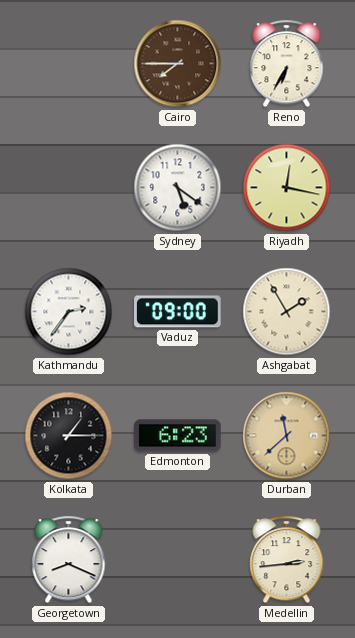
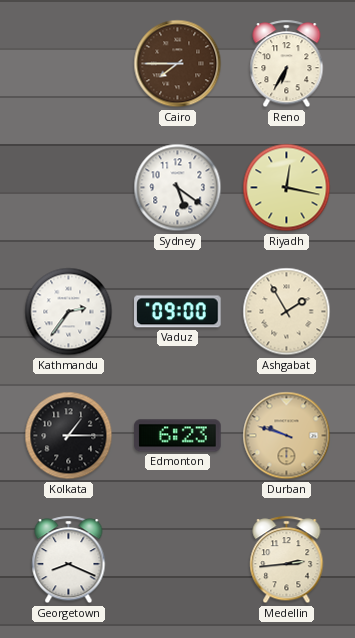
Durban: 11:38 -> 9:48 (287, 436)
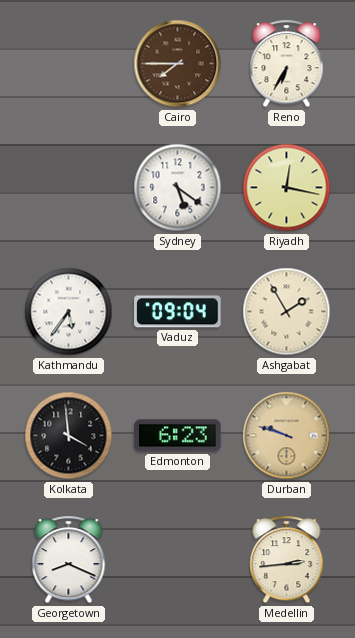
Kathmandu: 2:36 -> 5:36 (69, 312)
Vaduz: 09:00 -> 09:04 (178, 312)
Kolkata: 1:15 -> 3:59 (69, 436)
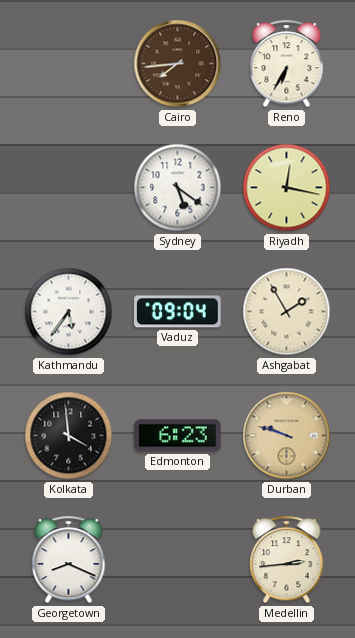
Cairo: 7:45 -> 7:44 (178, 64)
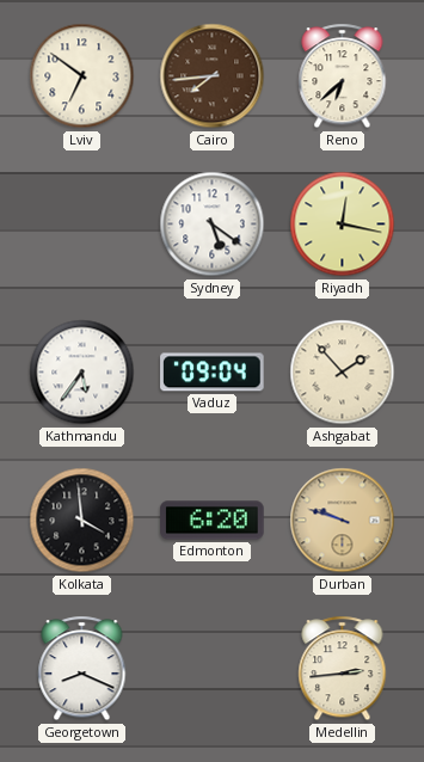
Lviv: none -> 6:51 (82, 76)
Reno: 6:35 -> 6:38 (343, 76)
Ashgabat: 1:55 -> 1:53 (343, 373)
Edmonton: 6:23 -> 6:20 (213, 521)
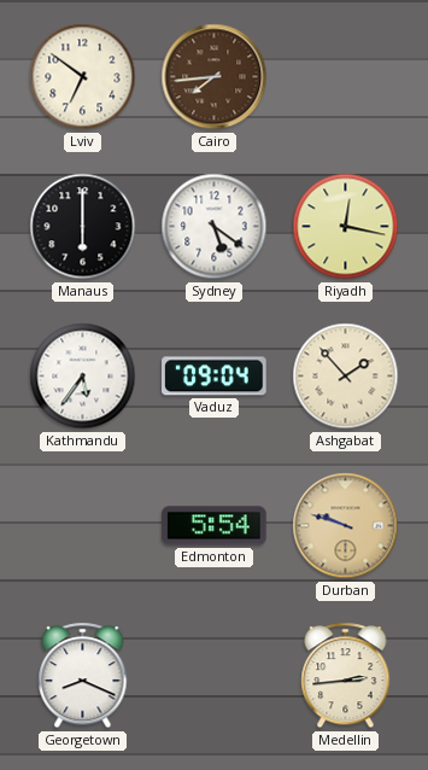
Reno: 6:38 -> none (343, 76)
Manaus: none -> 6:00 (83, 227)
Kolkata: 3:59 -> none (82, 521)
Edmonton: 6:20 -> 5:54 (215, 526)
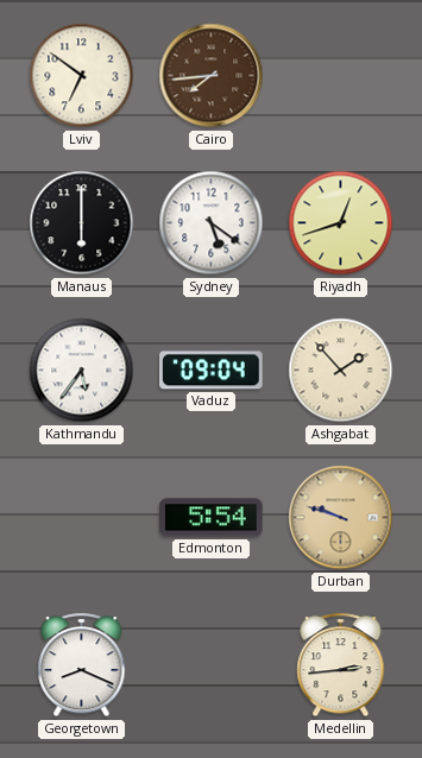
Riyadh: 12:17 -> 12:42 (341, 223)
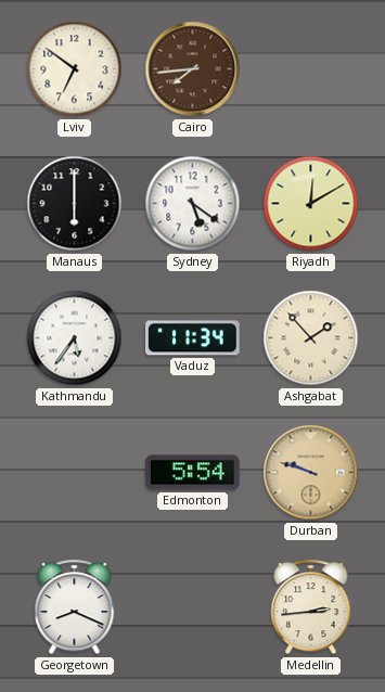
Riyadh: 12:42 -> 12:10 (311, 204)
Vaduz: 09:04 -> 11:34 (193, 338)
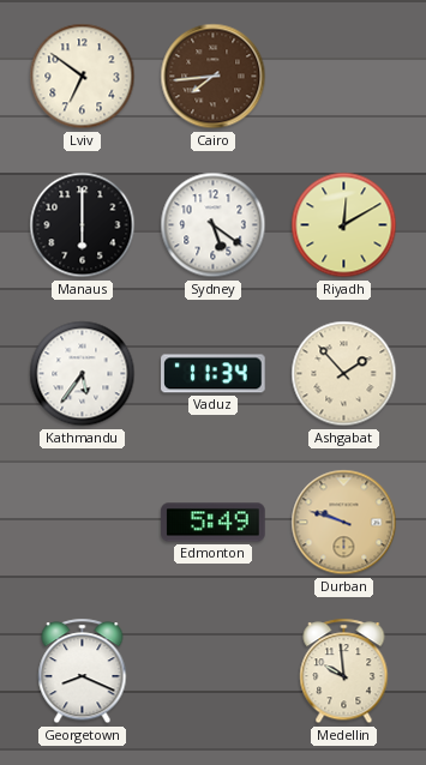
Edmonton: 5:54 -> 5:49 (214, 523)
Medellin: 2:44 -> 9:59 (344, 671)
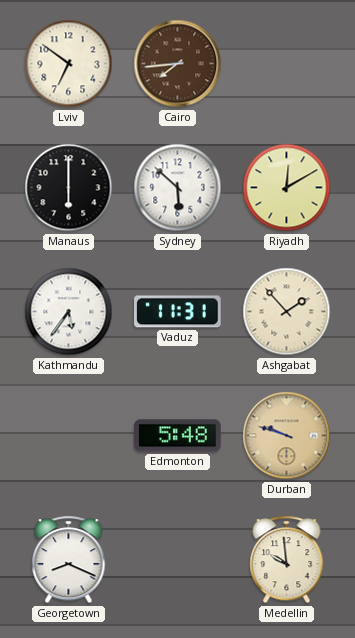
Sydney: 5:21 -> 5:52 (178, 188)
Vaduz: 11:34 -> 11:31 (178, 312)
Edmonton: 5:49 -> 5:48 (178, 436)
